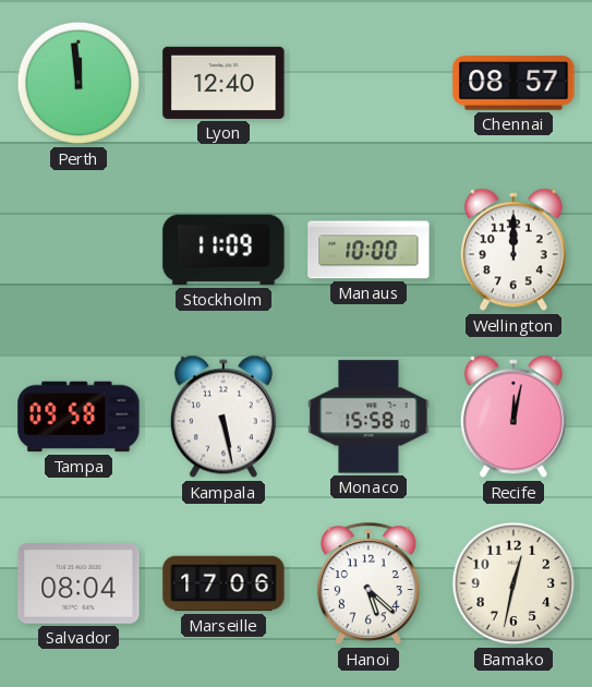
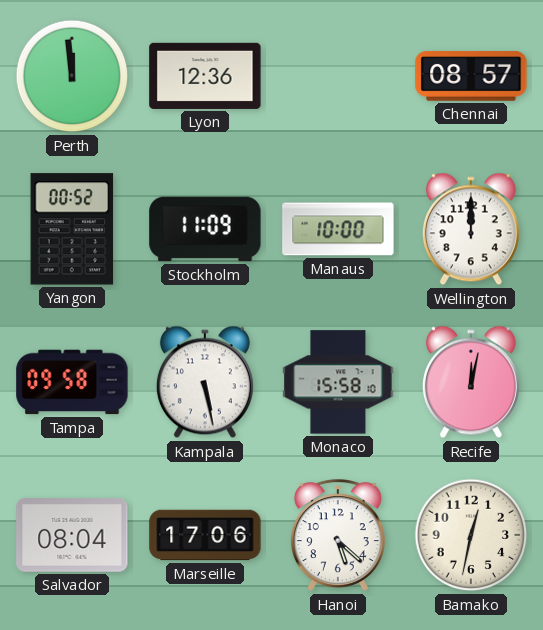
Lyon: 12:40 -> 12:36 (205, 76)
Yangon: none -> 00:52 (72, 229)
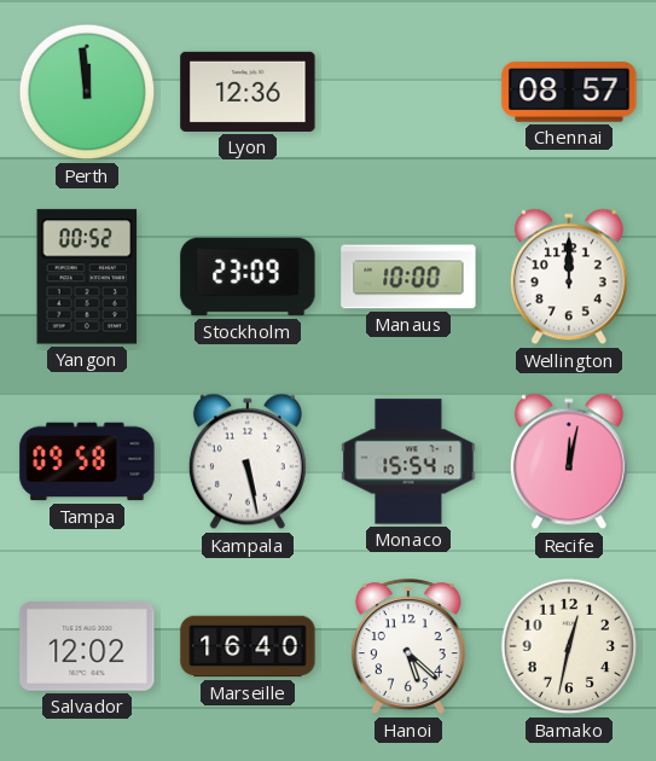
Stockholm: 11:09 -> 23:09 (248, 277)
Monaco: 15:58 -> 15:54 (408, 461)
Salvador: 08:04 -> 12:02 (87, 647)
Marseille: 17:06 -> 16:40 (248, 646)
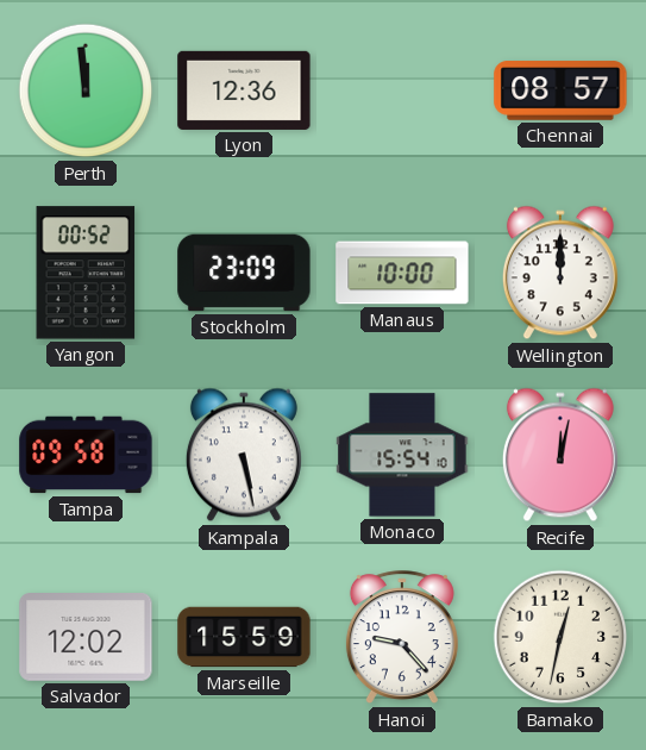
Marseille: 16:40 -> 15:59 (244, 637)
Hanoi: 5:22 -> 9:23 (402, 638)
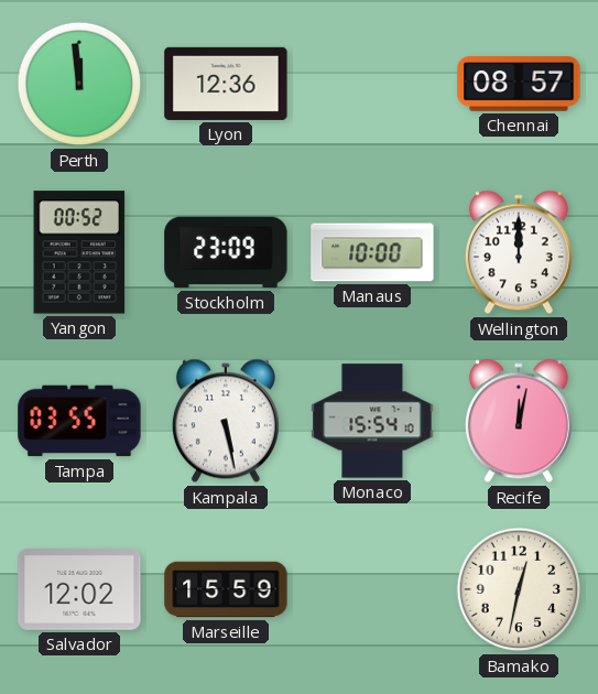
Tampa: 09:58 -> 03:55 (79, 421)
Hanoi: 9:23 -> none (402, 638)
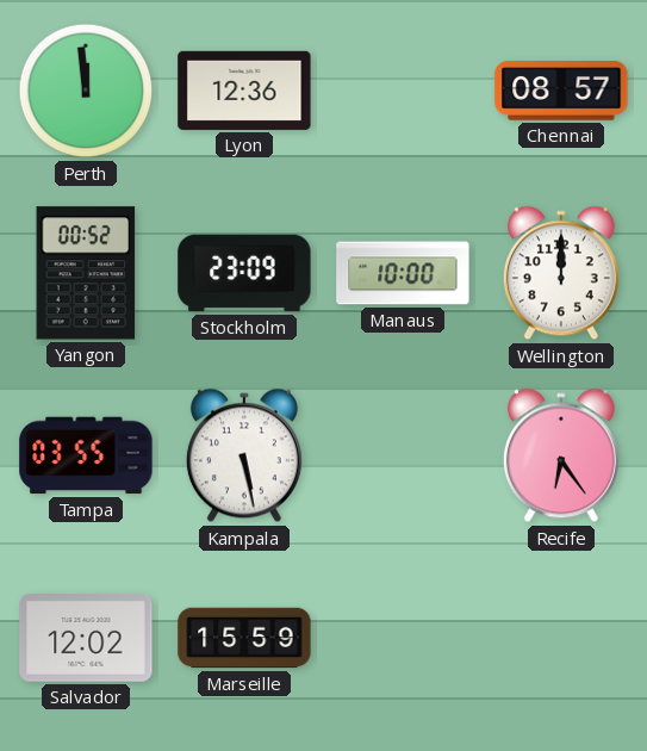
Monaco: 15:54 -> none (372, 421)
Recife: 12:02 -> 6:24 (561, 455)
Bamako: 12:32 -> none (519, 589)
